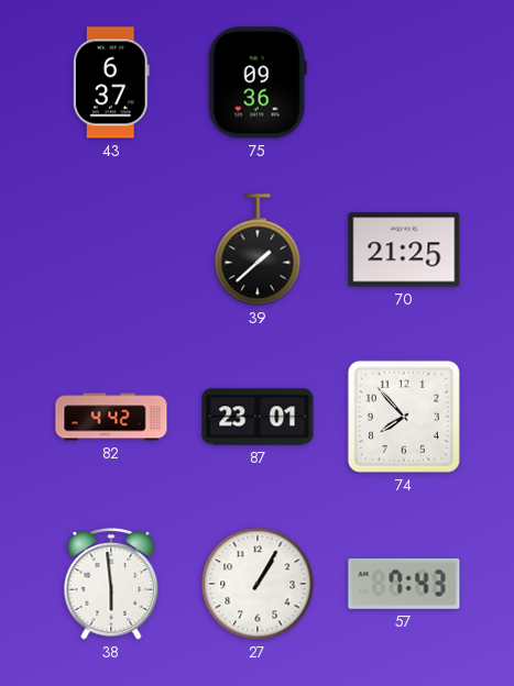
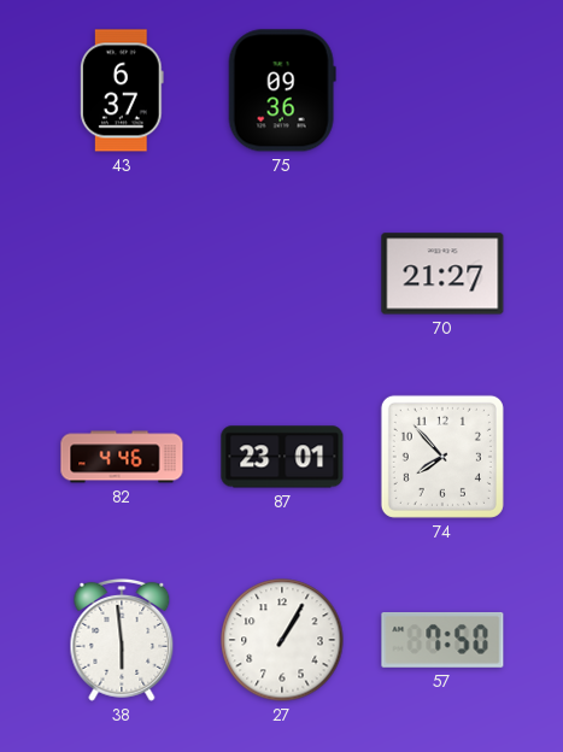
39: 1:38 -> none (258, 250)
70: 21:25 -> 21:27 (442, 274)
82: 4:42 -> 4:46 (122, 457)
57: 7:43 -> 7:50 (442, 640)
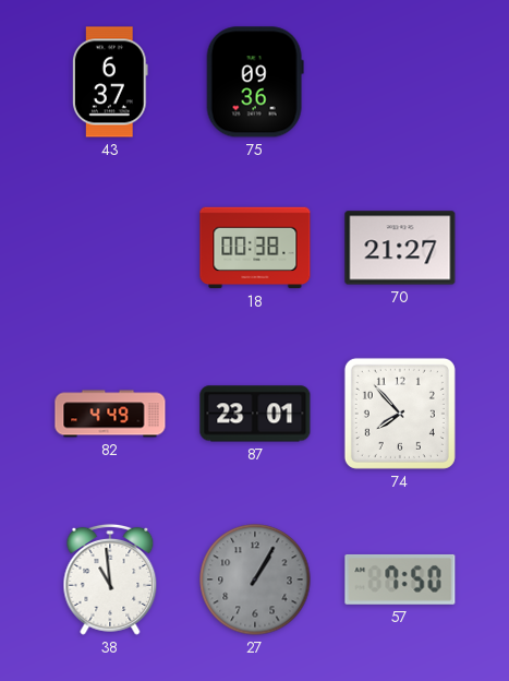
18: none -> 00:38 (255, 248)
82: 4:46 -> 4:49 (110, 414)
38: 5:59 -> 10:59 (110, 580)
27 dial: white -> grey (255, 580)
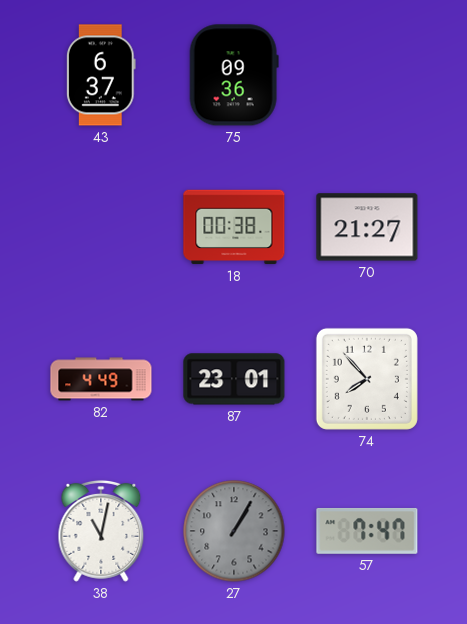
38: 10:59 -> 11:02 (101, 531)
57: 7:50 -> 7:47 (367, 531)
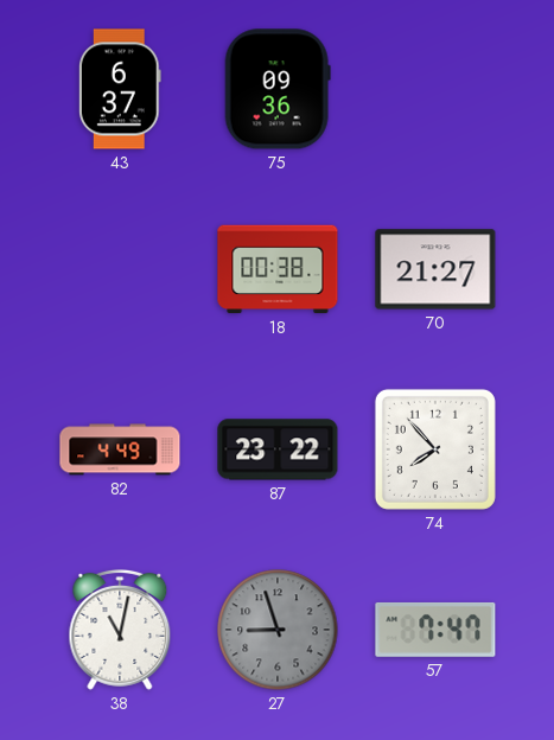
87: 23:01 -> 23:22 (278, 449)
27: 1:05 -> 8:57 (278, 630)
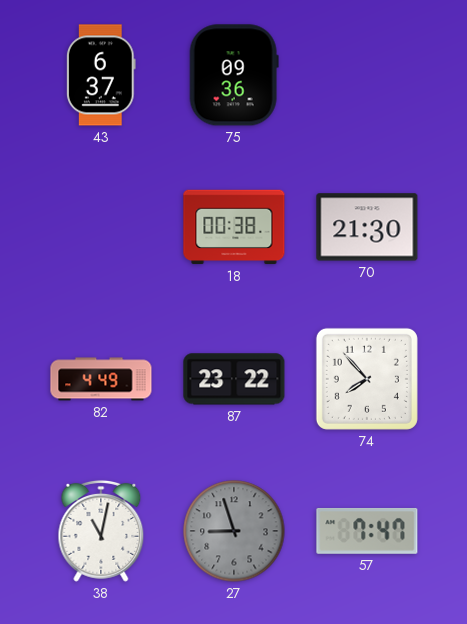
70: 21:27 -> 21:30 (367, 227)
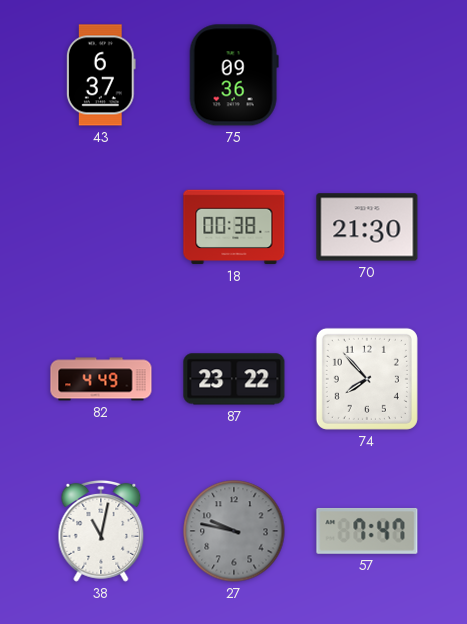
27: 8:57 -> 9:47 (234, 531)
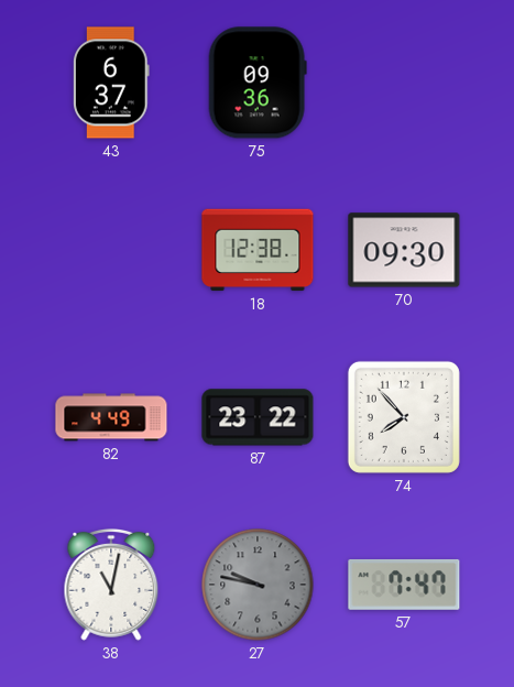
18: 00:38 -> 12:38 (258, 250)
70: 21:30 -> 09:30 (404, 250)
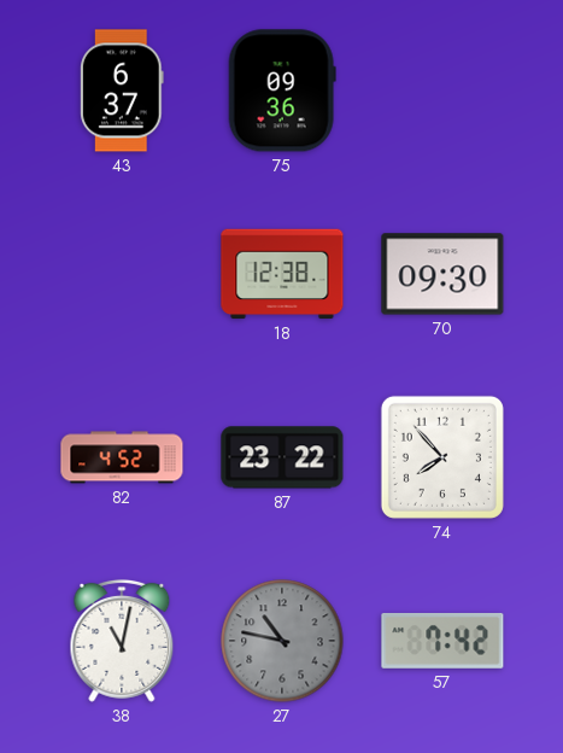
82: 4:49 -> 4:52 (122, 457)
27: 9:47 -> 10:47 (282, 641)
57: 7:47 -> 7:42 (442, 641)
